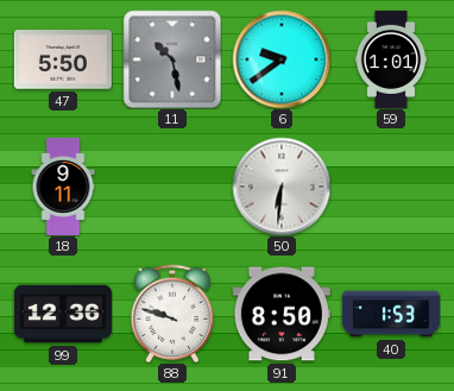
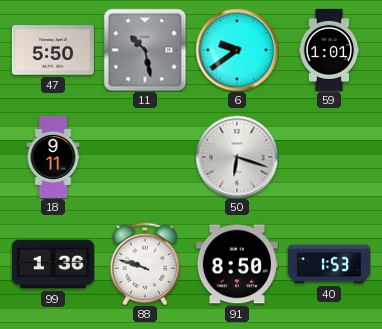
50: 6:31 -> 6:18 (237, 157)
99: 12:36 -> 1:36 (53, 264)
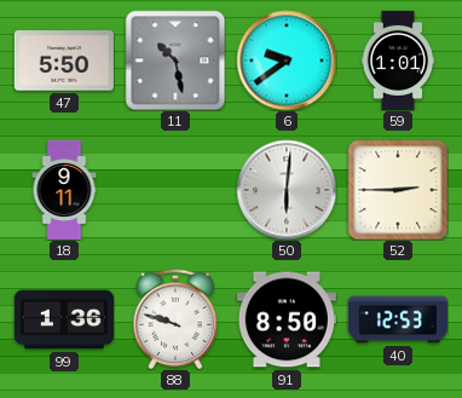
50: 6:18 -> 6:01 (287, 190)
52: none -> 2:45 (398, 190)
40: 1:53 -> 12:53 (398, 319)
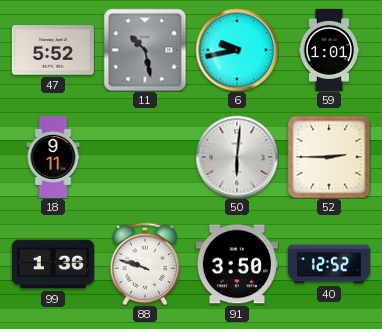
47: 5:50 -> 5:52 (53, 50)
6: 9:39 -> 9:43 (237, 50)
91: 8:50 -> 3:50 (237, 264)
40: 12:53 -> 12:52 (329, 264)
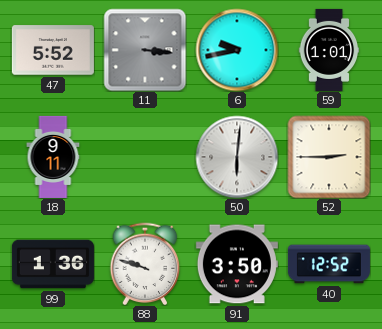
11: 10:28 -> 3:16 (145, 50)
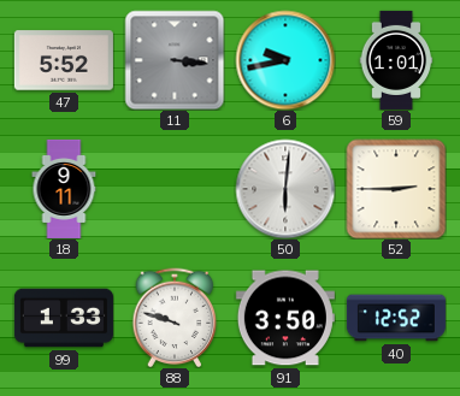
99: 1:36 -> 1:33 (64, 318)
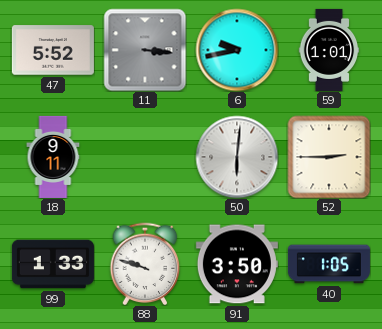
40: 12:52 -> 1:05 (329, 264)
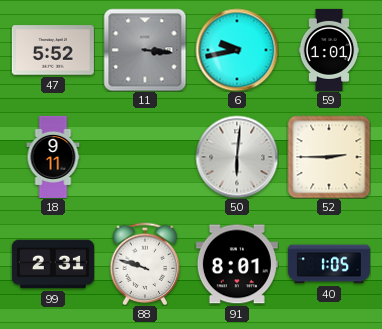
99: 1:33 -> 2:31 (53, 264)
91: 3:50 -> 8:01 (237, 264)
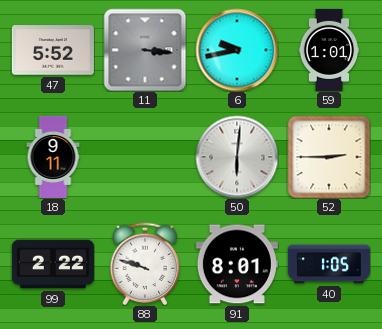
99: 2:31 -> 2:22 (53, 264)
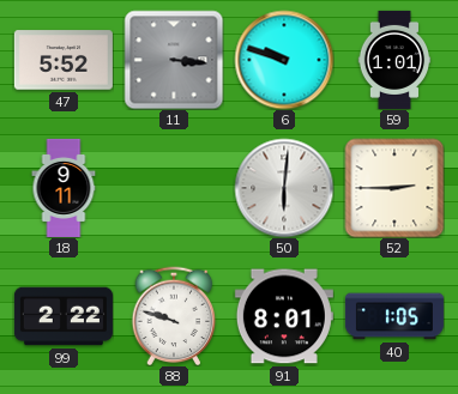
6: 9:43 -> 9:48 (284, 60)
